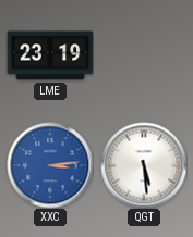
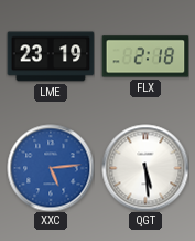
FLX: none -> 2:18 (145, 56)
XXC: 3:14 -> 5:14 (51, 168)
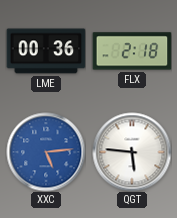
LME: 23:19 -> 00:36 (46, 51)
QGT: 5:29 -> 5:46 (132, 152)
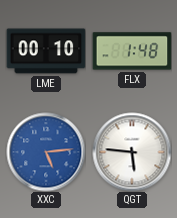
LME: 00:36 -> 00:10 (46, 51)
FLX: 2:18 -> 1:48 (132, 51)
